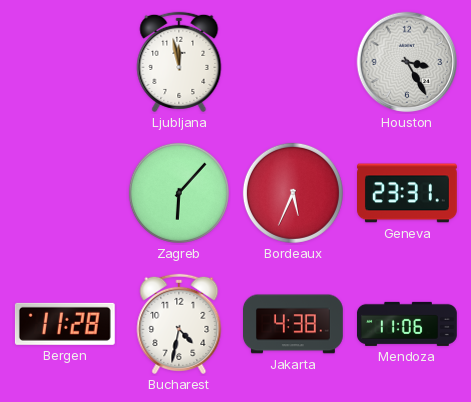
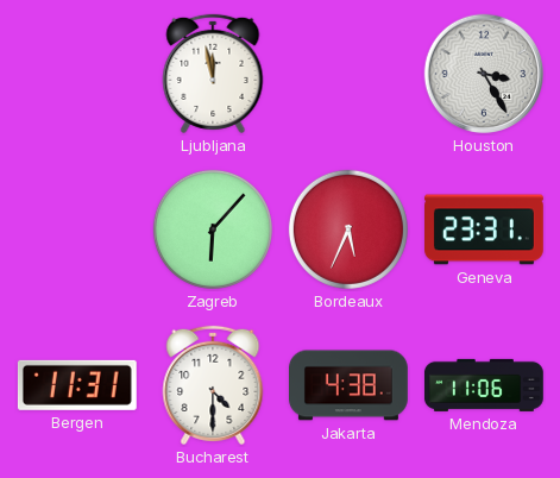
Bergen: 11:28 -> 11:31 (77, 385)
Bucharest: 4:32 -> 4:30 (213, 385)
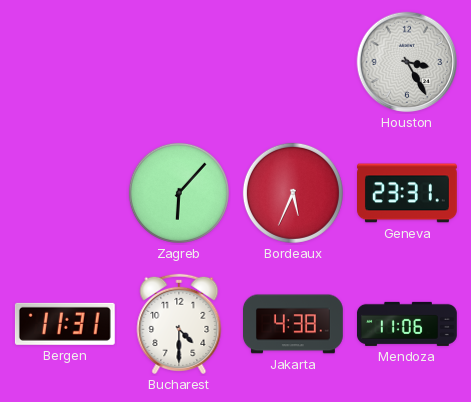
Ljubljana: 11:58 -> none (213, 74)
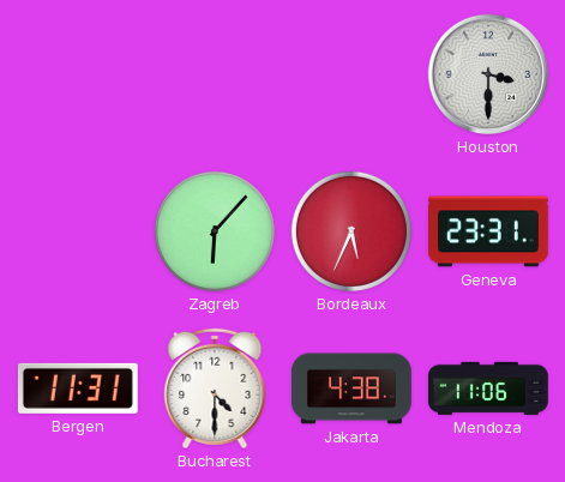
Houston: 3:25 -> 3:30 (488, 74)
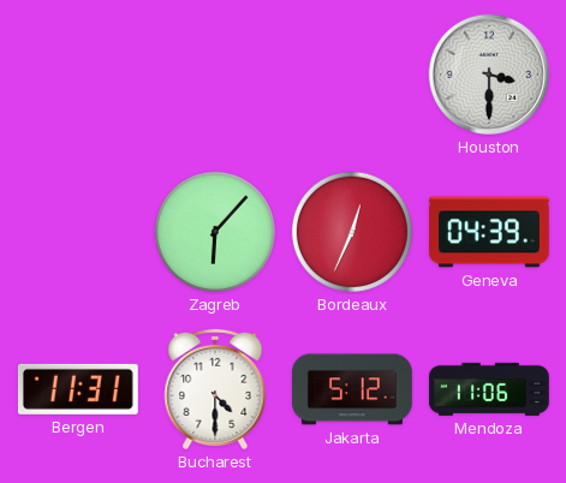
Bordeaux: 5:34 -> 12:34 (352, 232)
Geneva: 23:31 -> 04:39 (490, 232)
Jakarta: 4:38 -> 5:12 (353, 389)
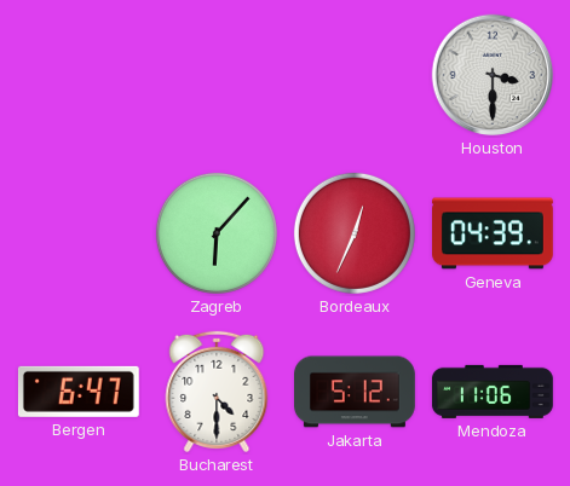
Bergen: 11:31 -> 6:47 (79, 392)
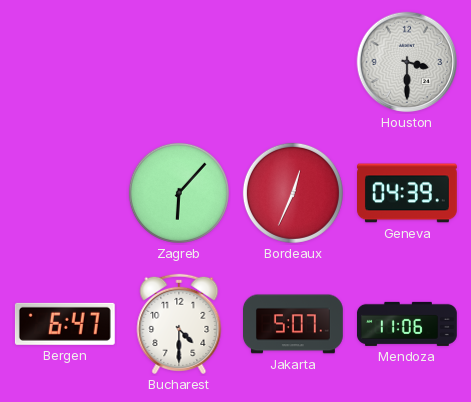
Jakarta: 5:12 -> 5:07 (294, 324)
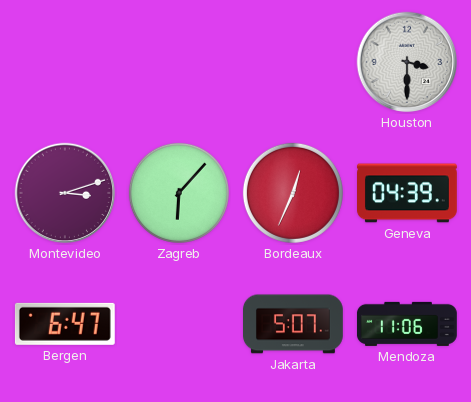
Montevideo: none -> 3:12 (65, 193)
Bucharest: 4:30 -> none (179, 324)
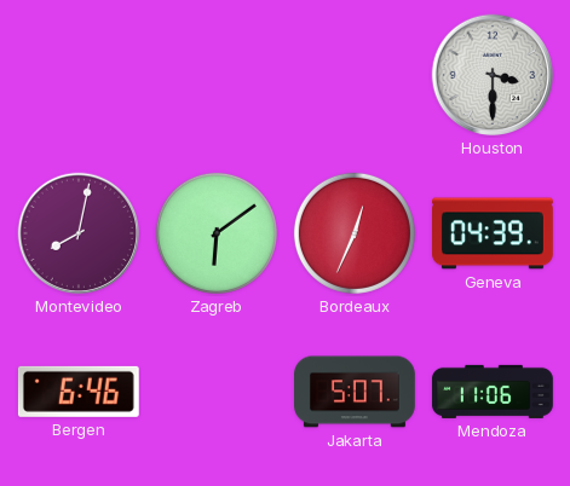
Montevideo: 3:12 -> 8:02 (79, 233)
Zagreb: 6:07 -> 6:09 (217, 233)
Bergen: 6:47 -> 6:46 (79, 392)
